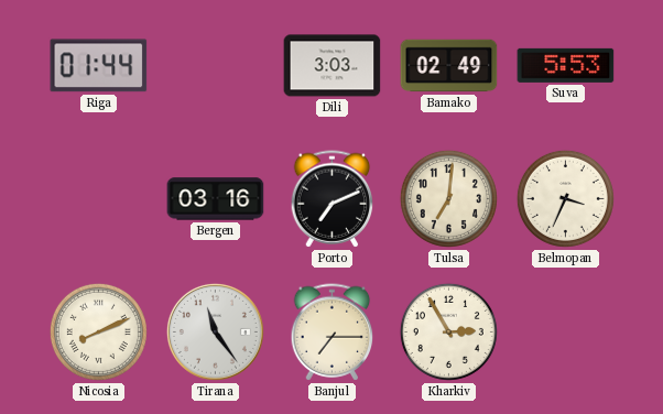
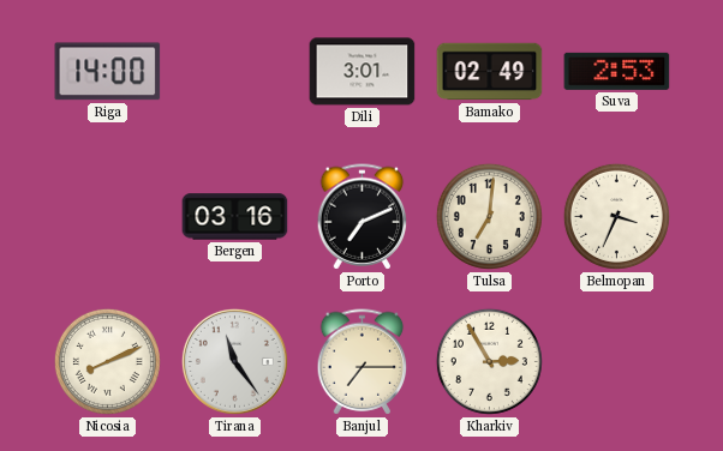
Riga: 01:44 -> 14:00 (108, 72)
Dili: 3:03 -> 3:01 (363, 72)
Suva: 5:53 -> 2:53 (617, 71)
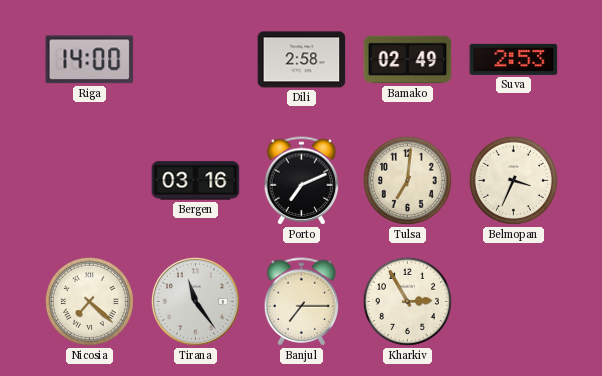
Dili: 3:01 -> 2:58 (302, 60)
Nicosia: 8:11 -> 7:22 (89, 301)
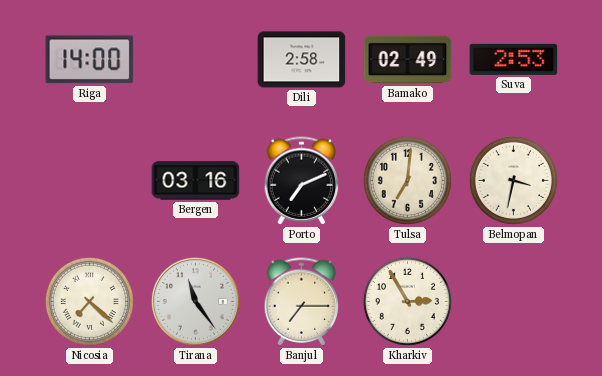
Belmopan: 3:34 -> 3:32 (513, 180)
